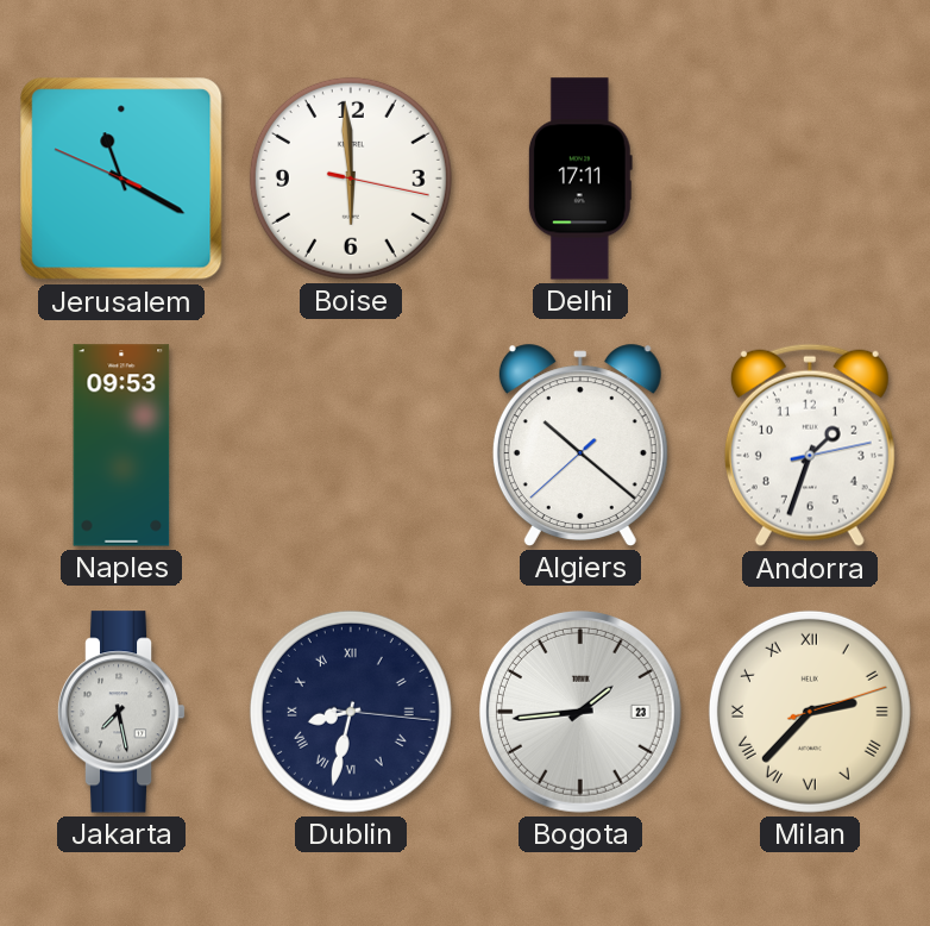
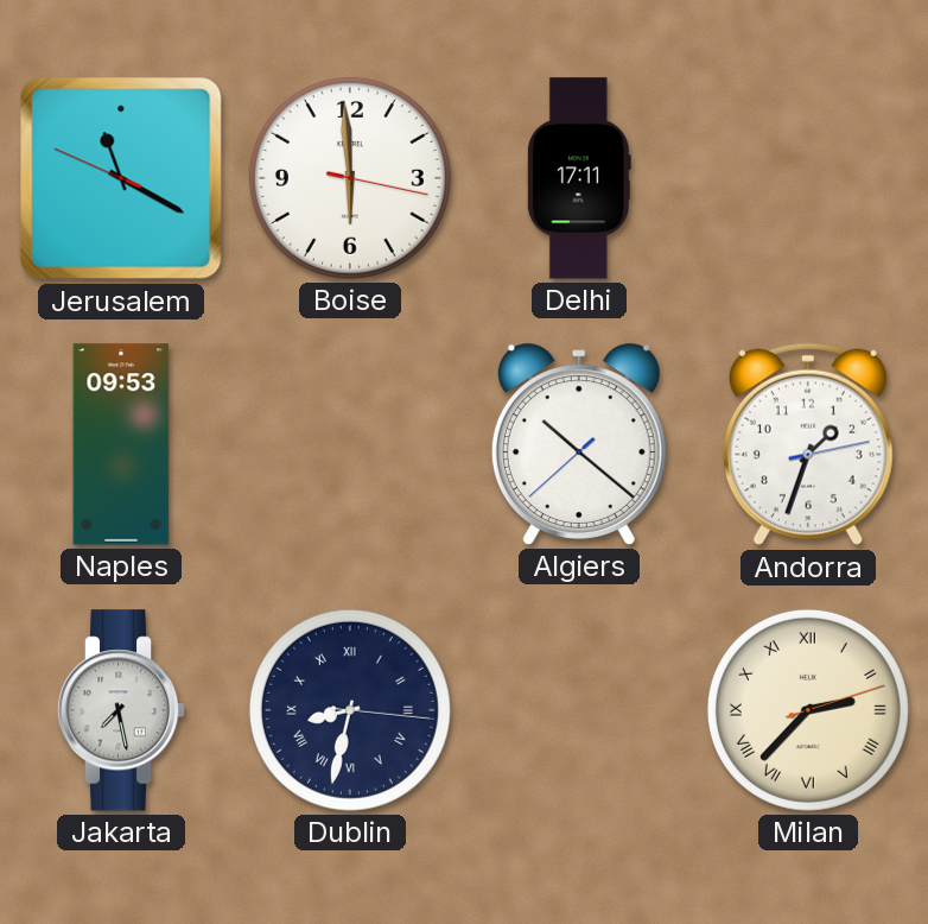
Bogota: 1:44 -> none (580, 712)
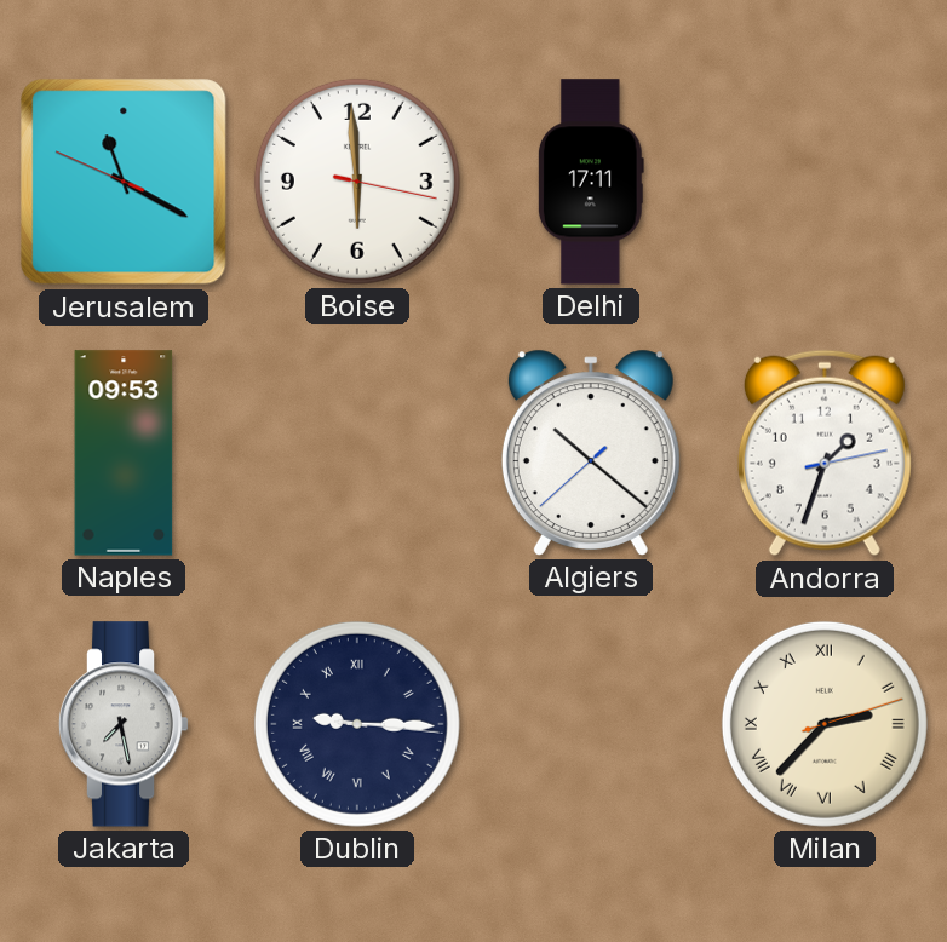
Dublin: 8:32 -> 9:15 (357, 724)
